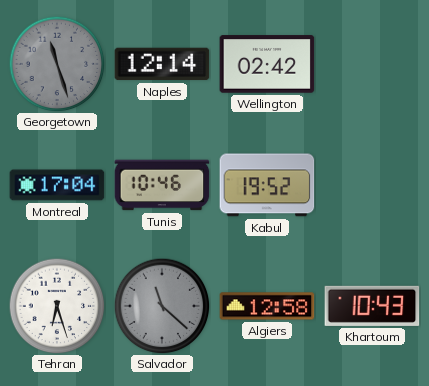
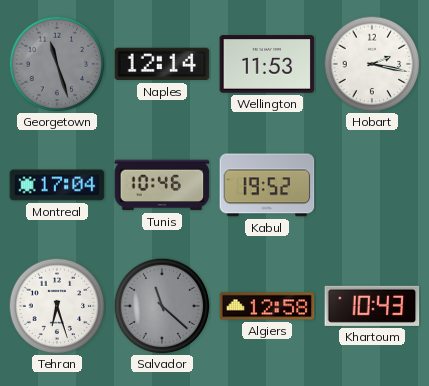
Wellington: 02:42 -> 11:53 (267, 64)
Hobart: none -> 2:17 (372, 64)
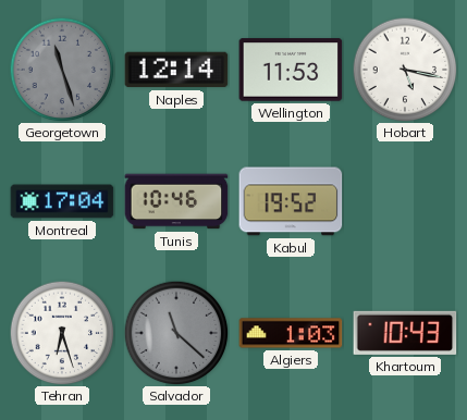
Hobart: 2:17 -> 5:17 (405, 70)
Algiers: 12:58 -> 1:03 (291, 333)
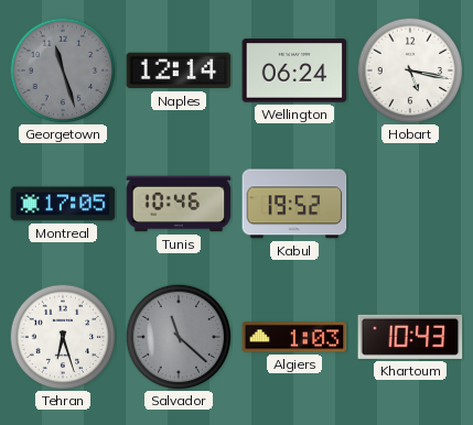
Wellington: 11:53 -> 06:24 (294, 70)
Montreal: 17:04 -> 17:05 (63, 204)
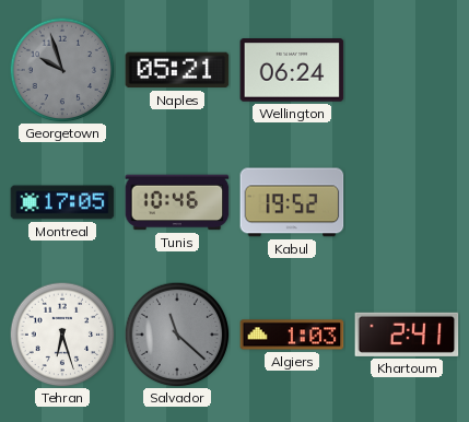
Georgetown: 11:27 -> 9:57 (62, 70)
Naples: 12:14 -> 05:21 (177, 70)
Hobart: 5:17 -> none (410, 70)
Khartoum: 10:43 -> 2:41 (407, 335)
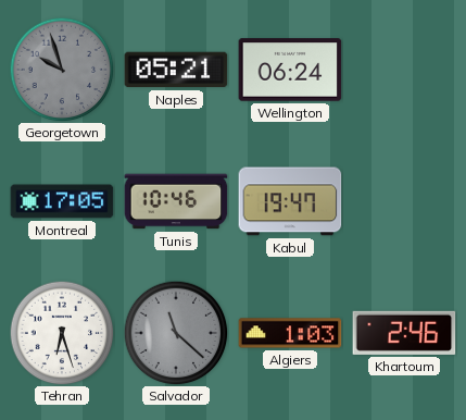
Kabul: 19:52 -> 19:47 (290, 201)
Khartoum: 2:41 -> 2:46 (404, 333)
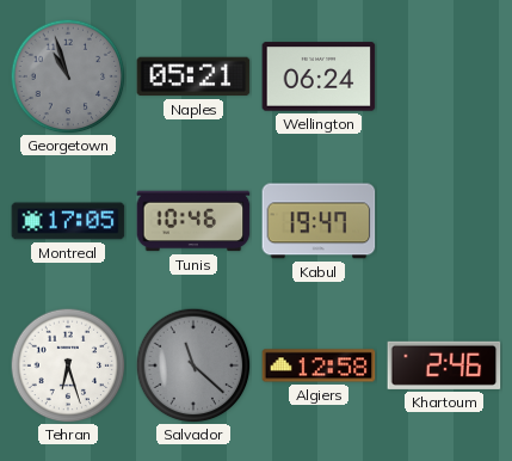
Georgetown: 9:57 -> 10:57 (68, 76)
Algiers: 1:03 -> 12:58 (319, 365)
